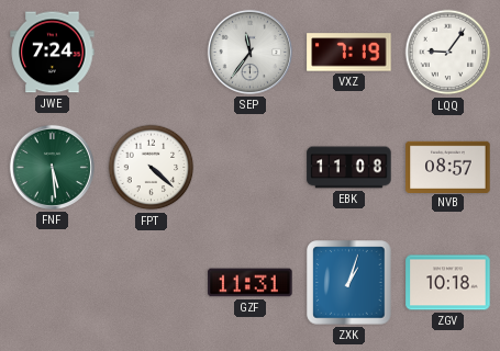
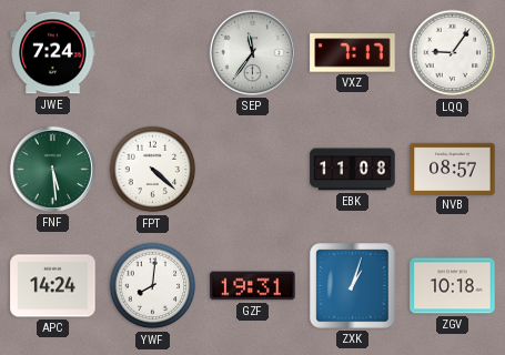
VXZ: 7:19 -> 7:17 (353, 53)
APC: none -> 14:24 (53, 286)
YWF: none -> 8:01 (153, 286)
GZF: 11:31 -> 19:31 (253, 286)
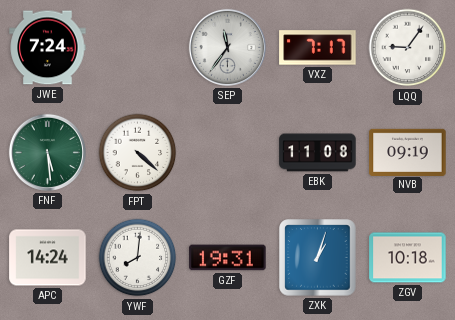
NVB: 08:57 -> 09:19 (408, 152)
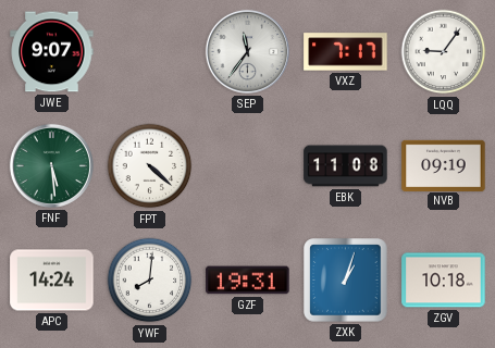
JWE: 7:24 -> 9:07 (52, 52)
